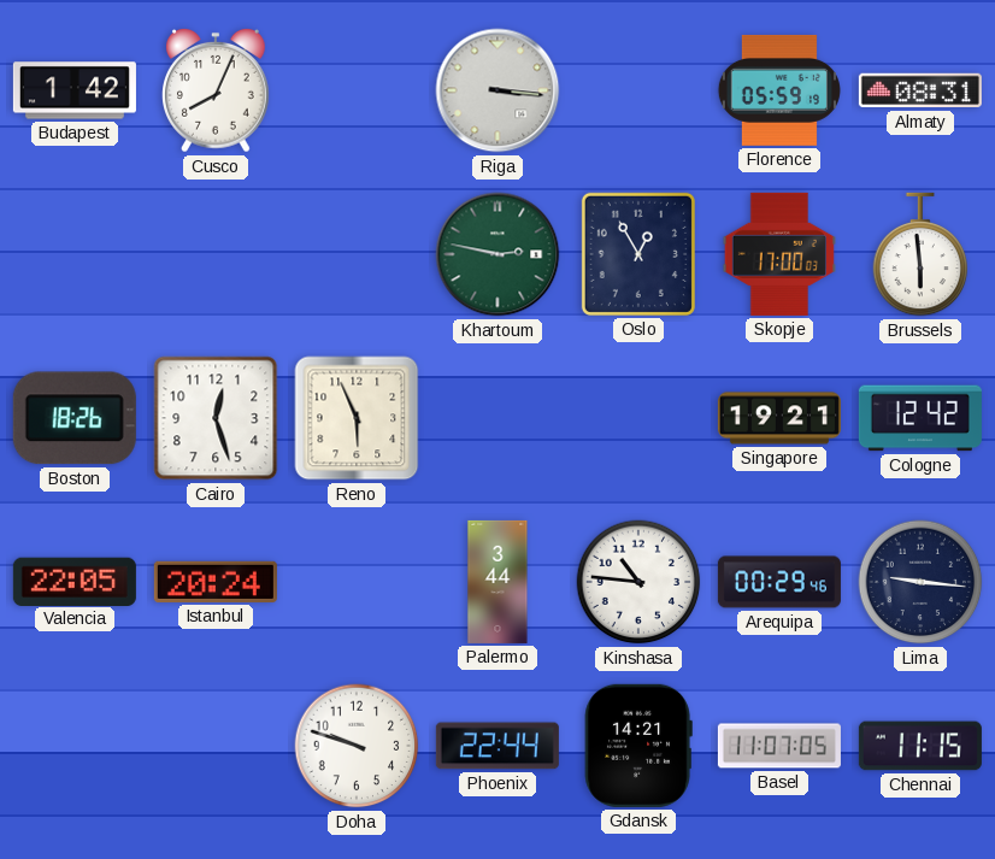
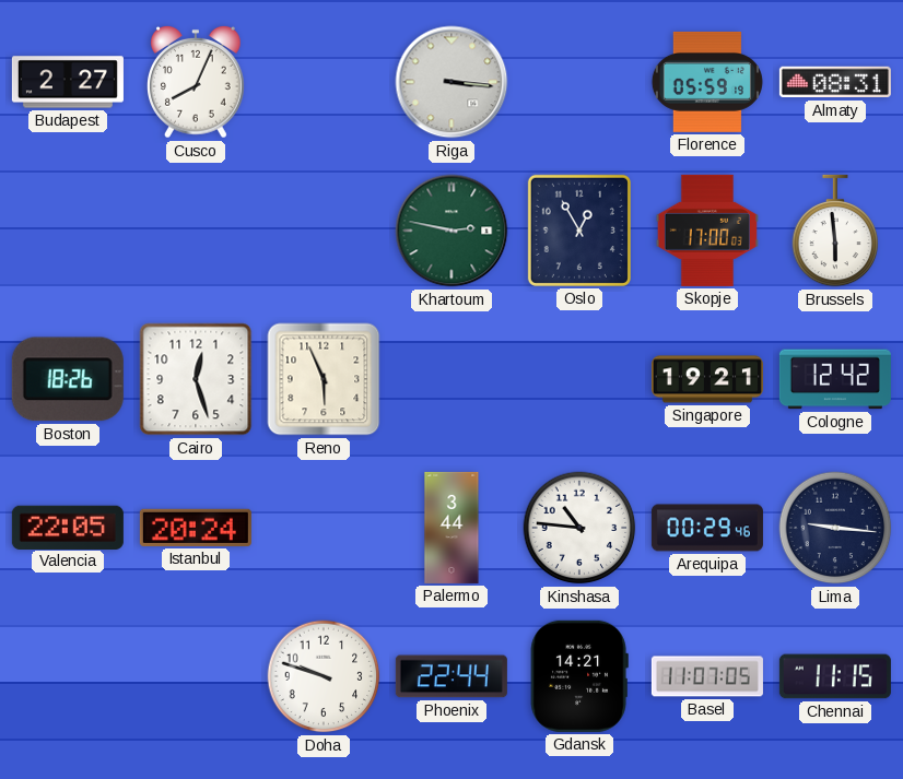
Budapest: 1:42 -> 2:27 (68, 82)
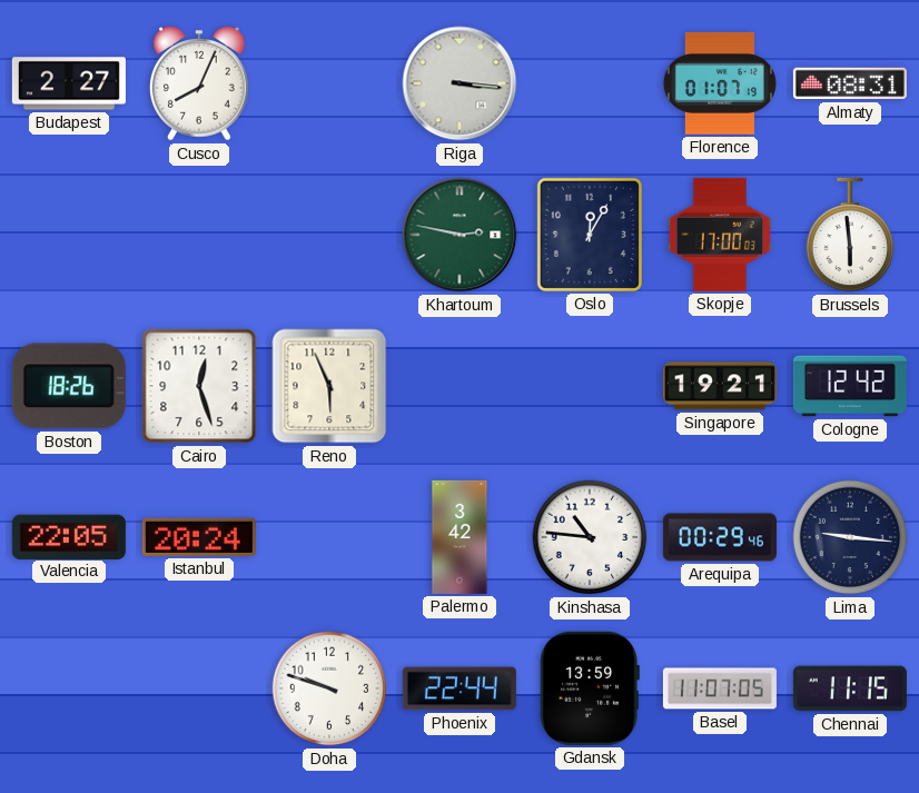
Florence: 05:59 -> 01:07 (720, 83)
Oslo: 12:55 -> 12:05 (590, 235)
Palermo: 3:44 -> 3:42 (459, 537)
Gdansk: 14:21 -> 13:59 (590, 688)
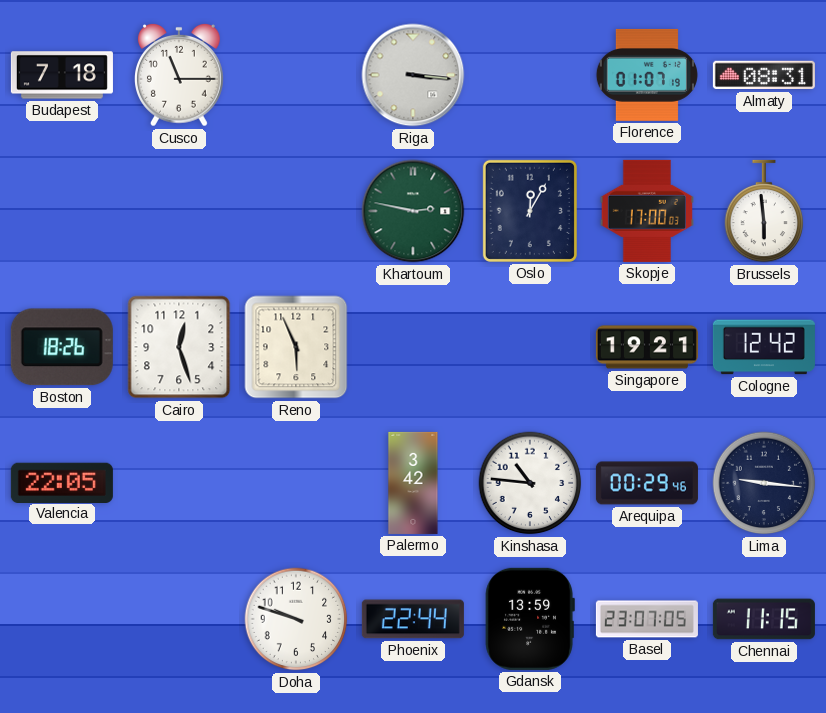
Budapest: 2:27 -> 7:18 (62, 75)
Cusco: 8:04 -> 11:15 (180, 75)
Istanbul: 20:24 -> none (199, 537)
Basel: 11:07 -> 23:07 (647, 619)
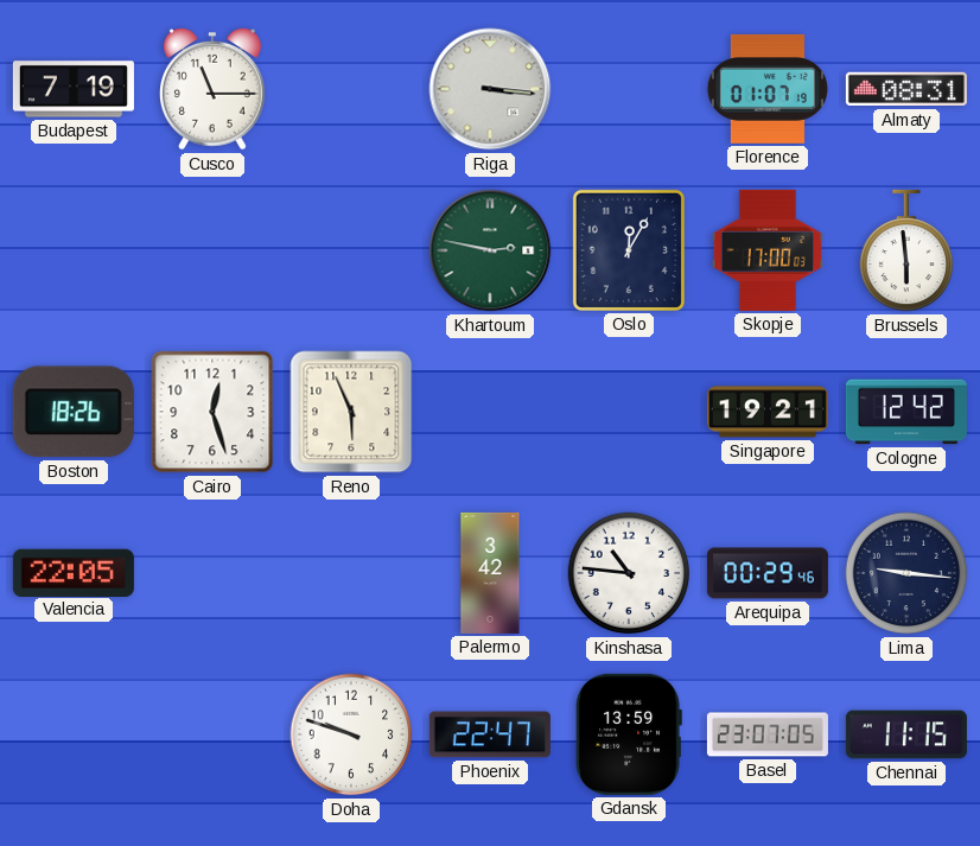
Budapest: 7:18 -> 7:19 (74, 89)
Phoenix: 22:44 -> 22:47 (490, 734)
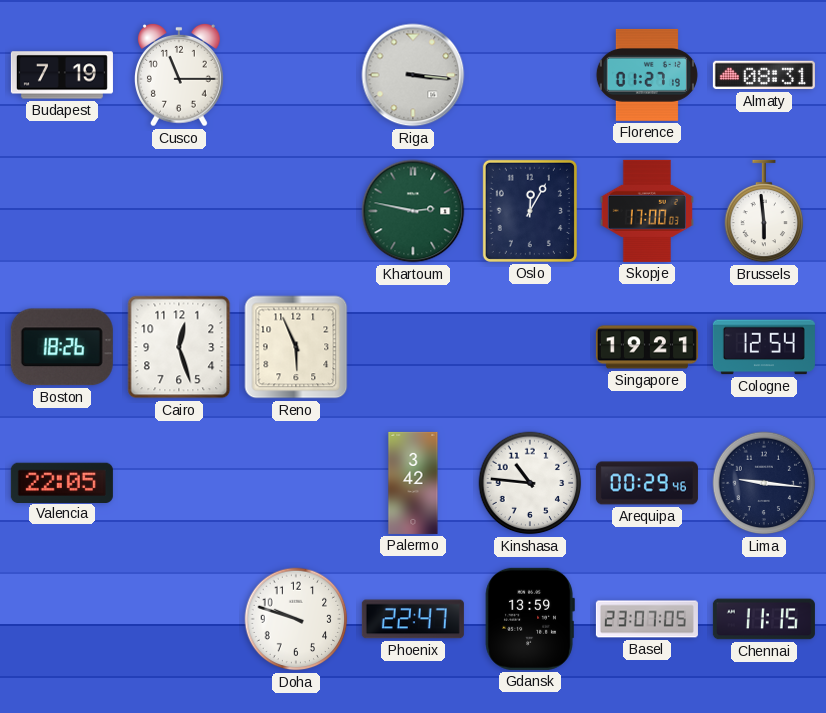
Florence: 01:07 -> 01:27 (647, 75)
Cologne: 12:42 -> 12:54 (764, 347)
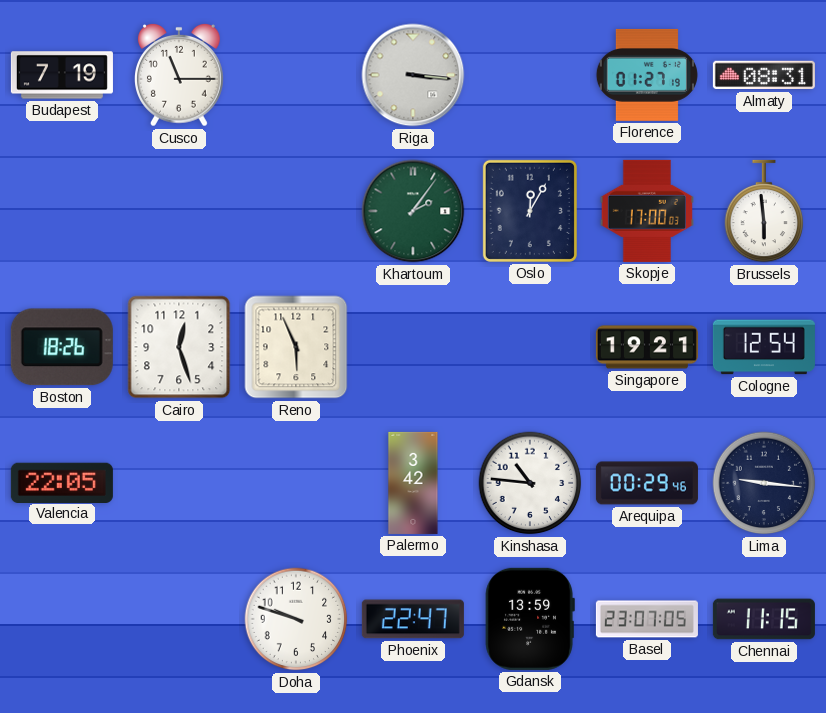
Khartoum: 2:47 -> 2:06 (413, 211)
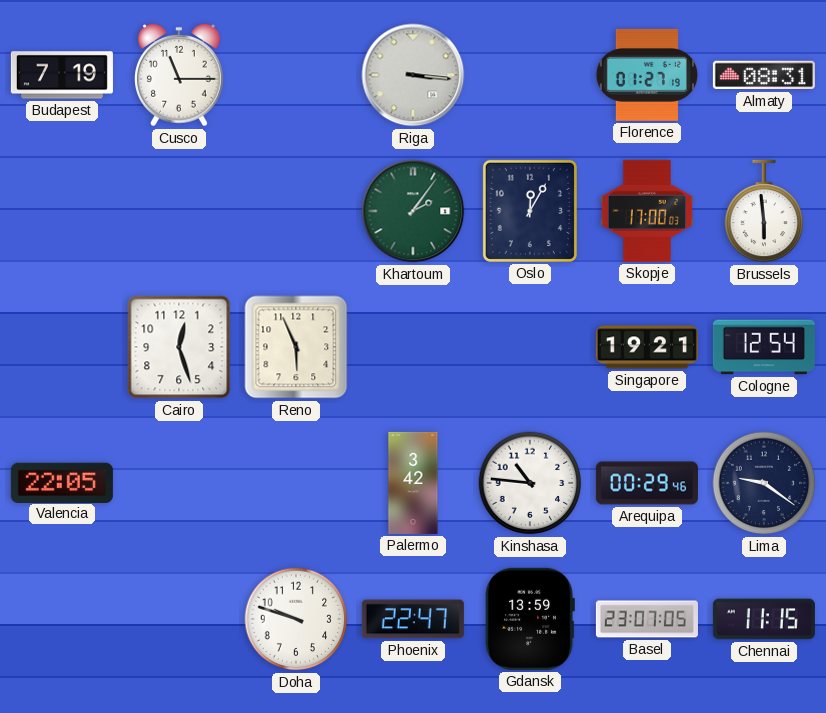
Boston: 18:26 -> none (62, 347)
Lima: 9:16 -> 9:21 (764, 483)
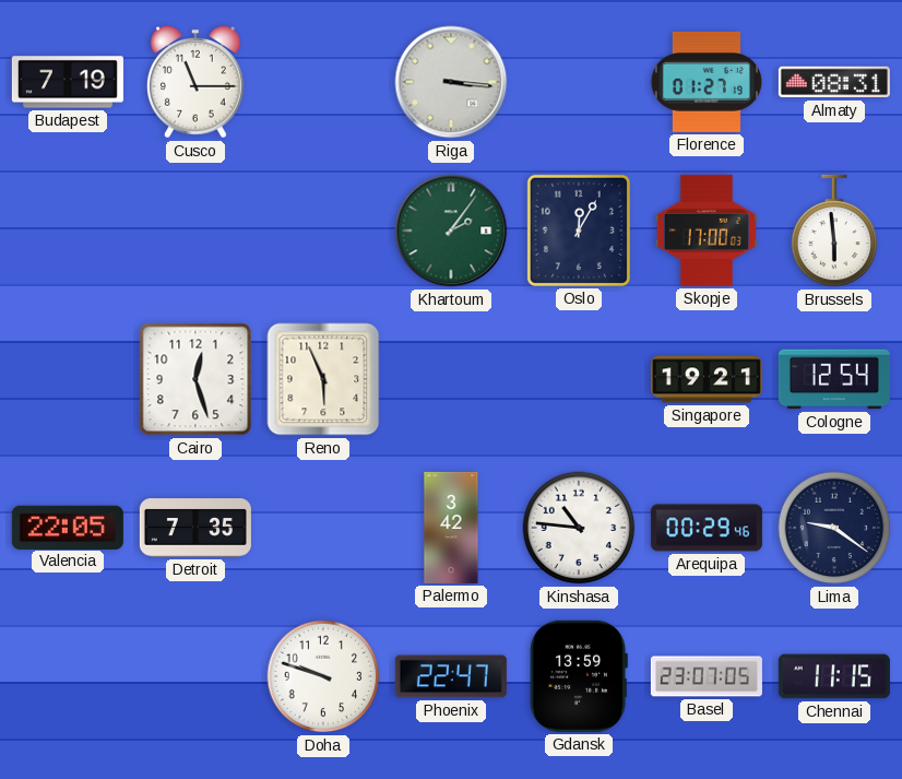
Detroit: none -> 7:35 (195, 528)
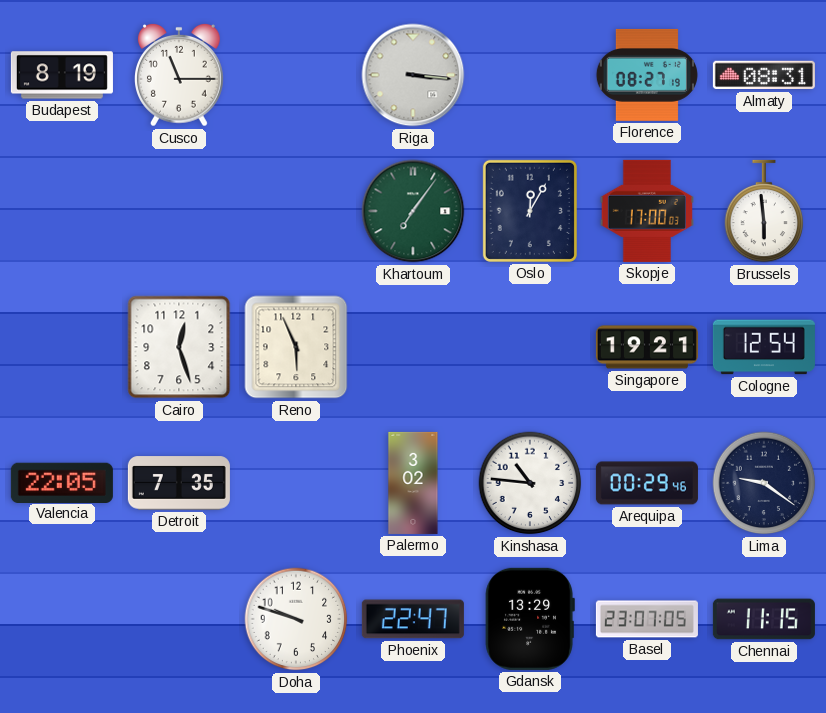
Budapest: 7:19 -> 8:19 (62, 75)
Florence: 01:27 -> 08:27 (647, 75)
Khartoum: 2:06 -> 7:06 (413, 211)
Palermo: 3:42 -> 3:02 (413, 483)
Gdansk: 13:59 -> 13:29 (530, 619)
